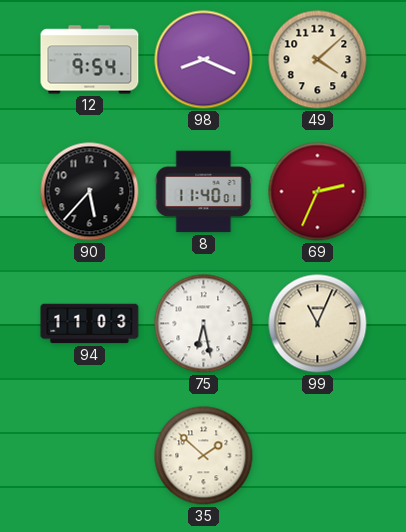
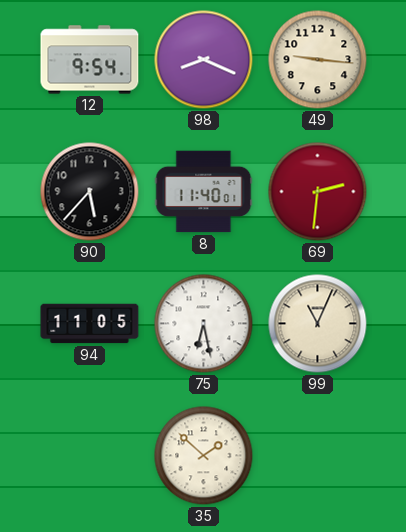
49: 4:08 -> 9:16 (318, 60)
69: 2:34 -> 2:31 (318, 192)
94: 11:03 -> 11:05 (90, 324)
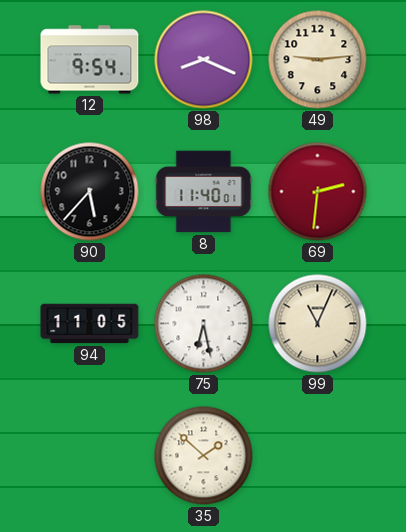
49: 9:16 -> 9:14 (318, 60)
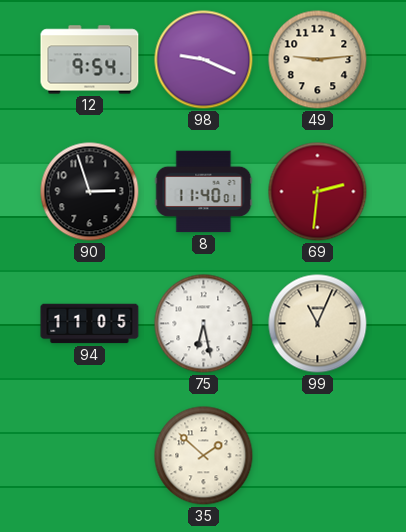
98: 8:19 -> 9:19 (204, 60)
90: 5:37 -> 2:57 (90, 192)
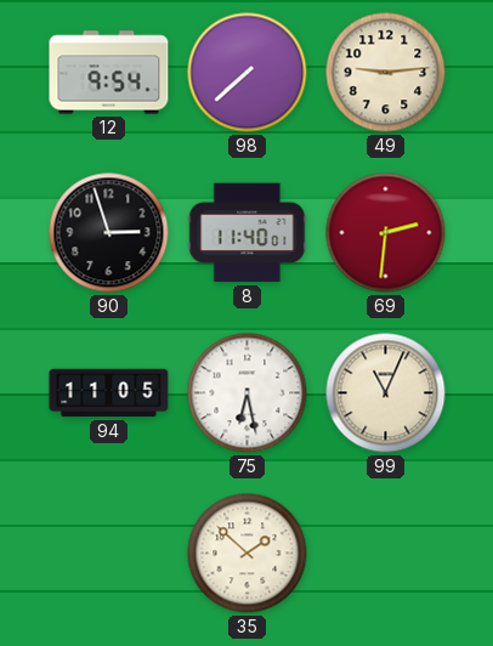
98: 9:19 -> 7:38 (248, 73)
